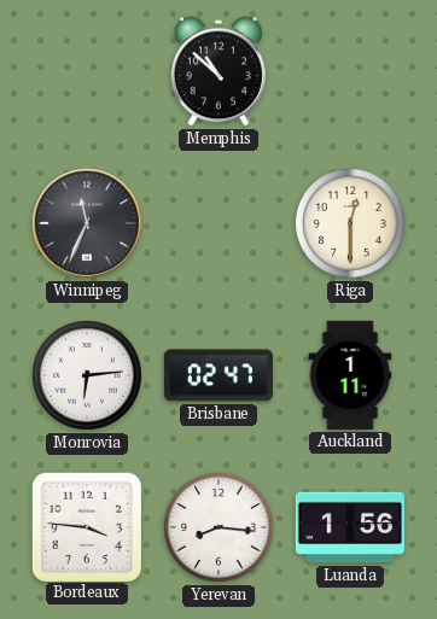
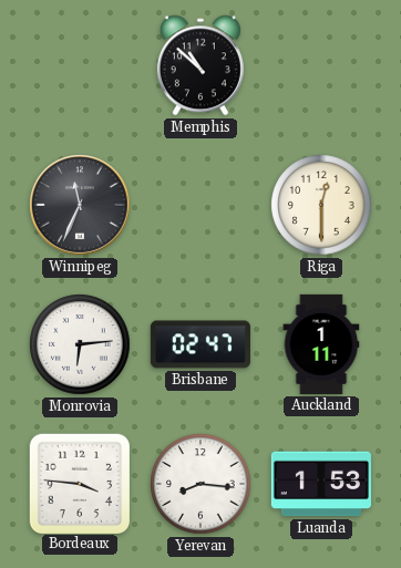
Luanda: 1:56 -> 1:53 (321, 484)
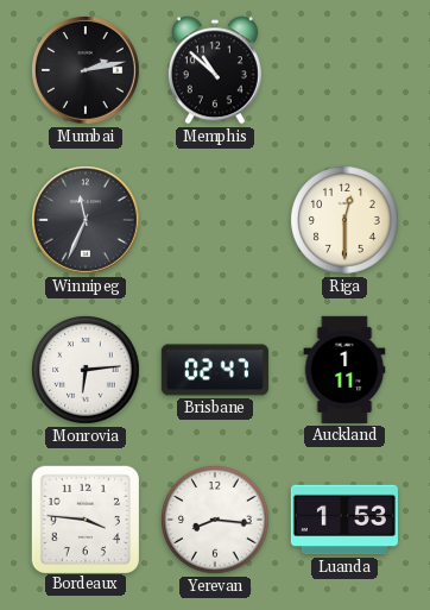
Mumbai: none -> 2:13 (86, 70)
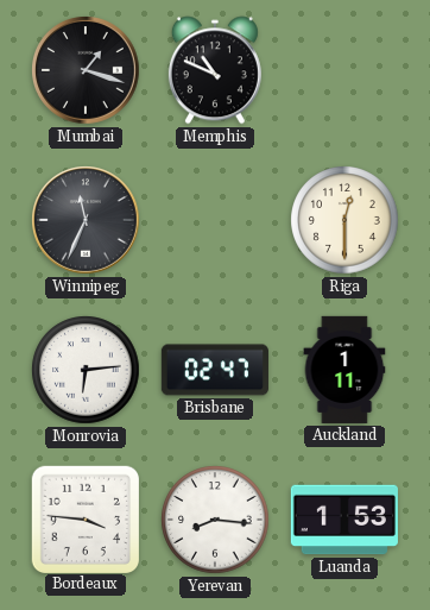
Mumbai: 2:13 -> 1:18 (86, 70)
Memphis: 10:52 -> 10:49 (215, 70)
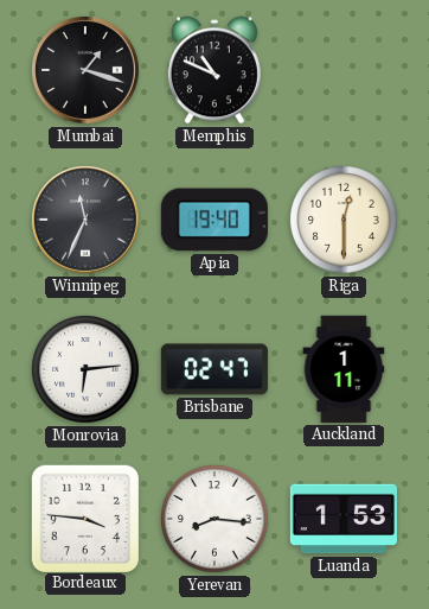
Apia: none -> 19:40 (214, 220)
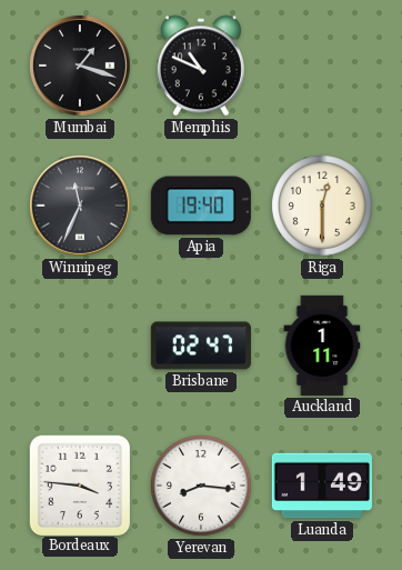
Monrovia: 6:14 -> none (85, 369)
Luanda: 1:53 -> 1:49 (322, 486)
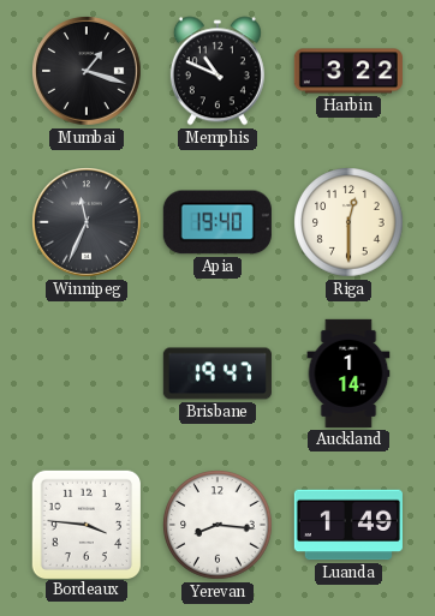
Harbin: none -> 3:22 (348, 71)
Brisbane: 02:47 -> 19:47 (218, 373)
Auckland: 1:11 -> 1:14 (348, 373)
